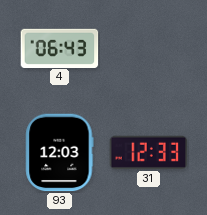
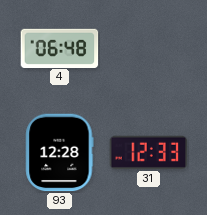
4: 06:43 -> 06:48 (60, 48)
93: 12:03 -> 12:28 (60, 153)
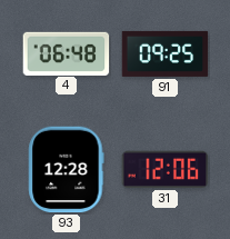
91: none -> 09:25 (166, 53)
31: 12:33 -> 12:06 (166, 169)
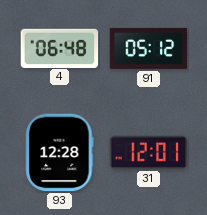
91: 09:25 -> 05:12 (149, 48)
31: 12:06 -> 12:01 (149, 152)
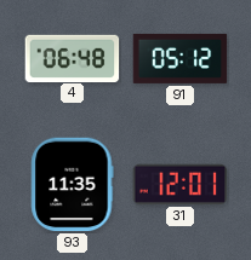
93: 12:28 -> 11:35 (73, 185)
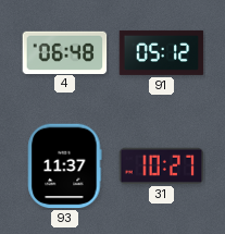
93: 11:35 -> 11:37 (65, 167)
31: 12:01 -> 10:27 (162, 165)
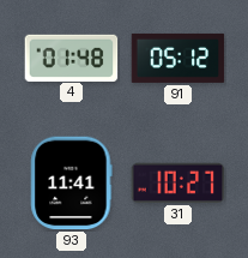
4: 06:48 -> 01:48 (72, 58)
93: 11:37 -> 11:41 (72, 184)
